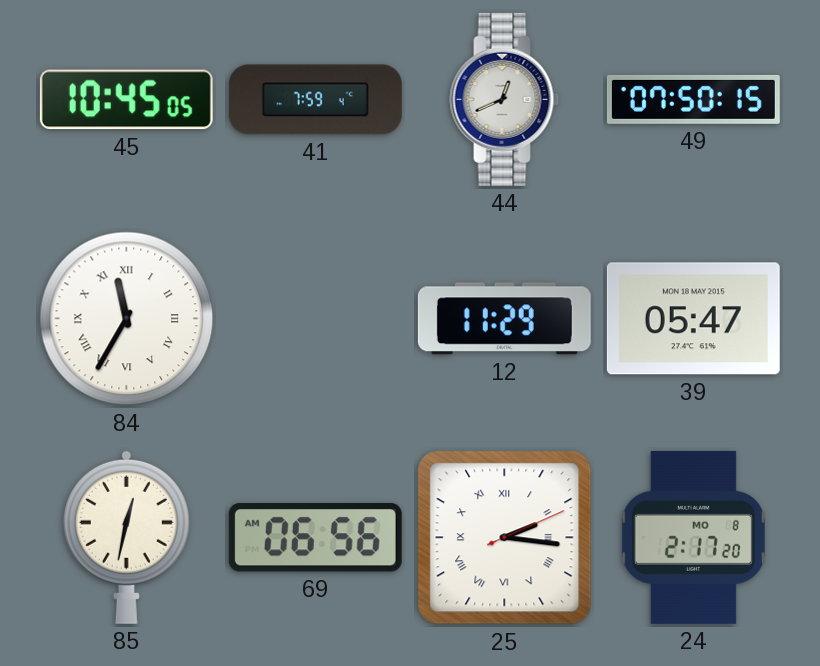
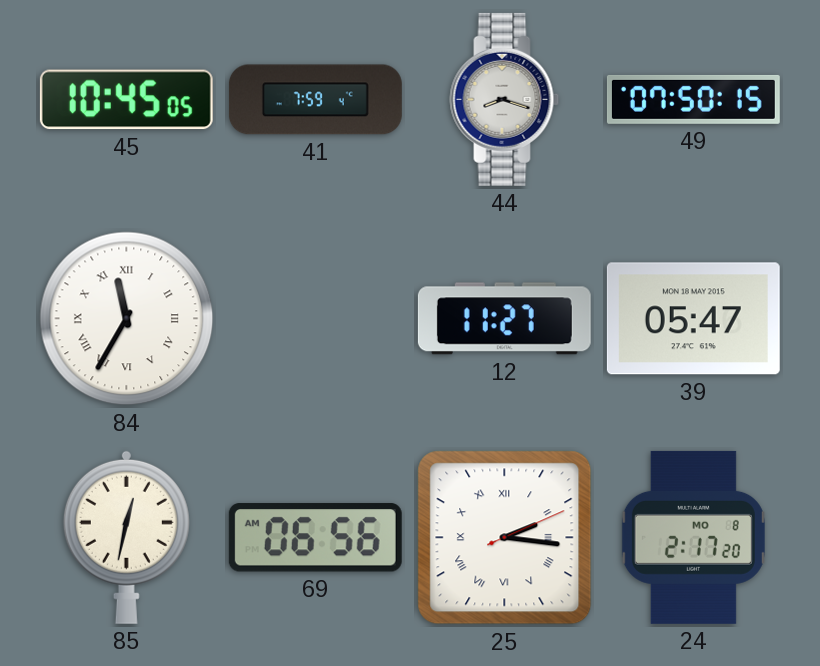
44: 12:41 -> 8:18 (505, 99)
12: 11:29 -> 11:27 (504, 319)
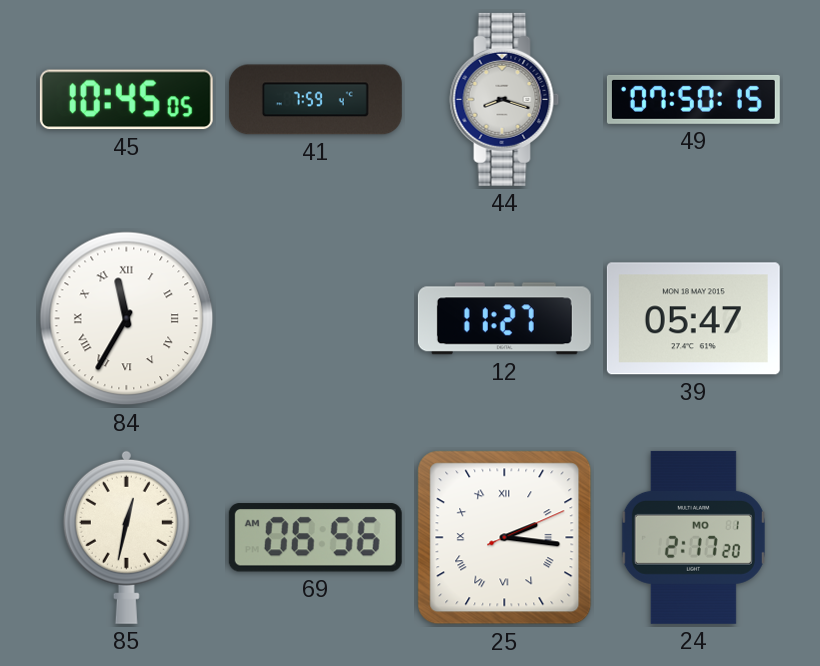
24 date: MO 8 -> MO 1 (693, 537)
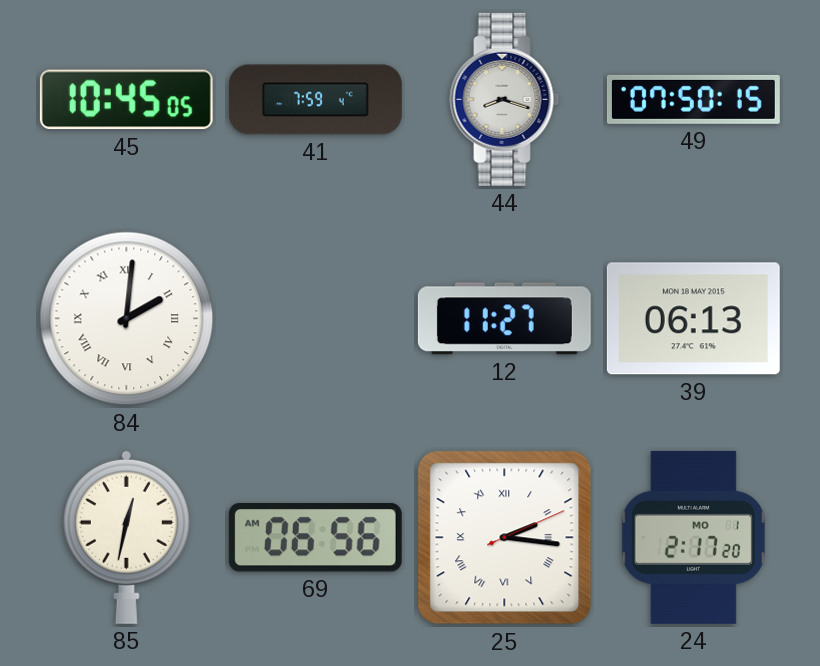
84: 11:35 -> 2:01 (127, 319)
39: 05:47 -> 06:13 (693, 319)
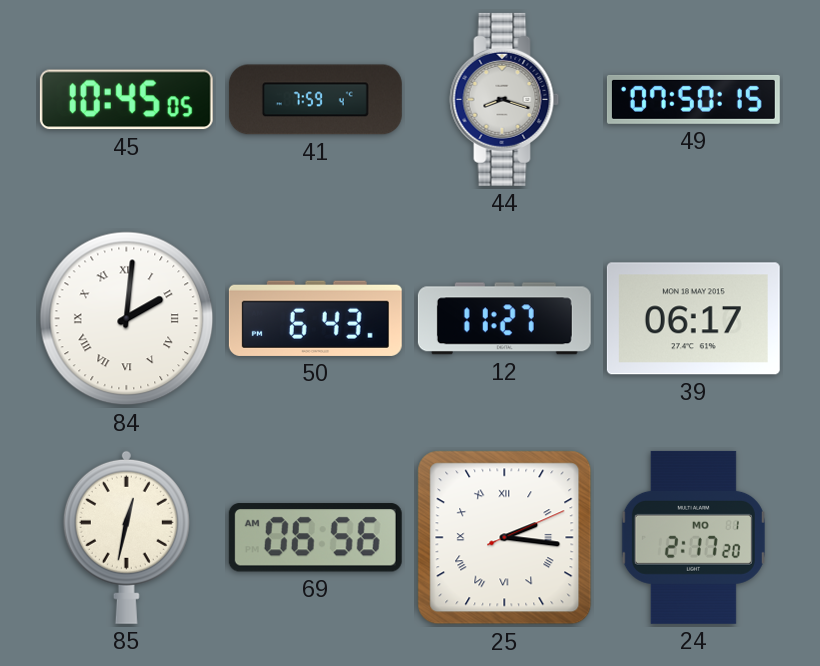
50: none -> 6:43 (315, 318)
39: 06:13 -> 06:17 (693, 319)
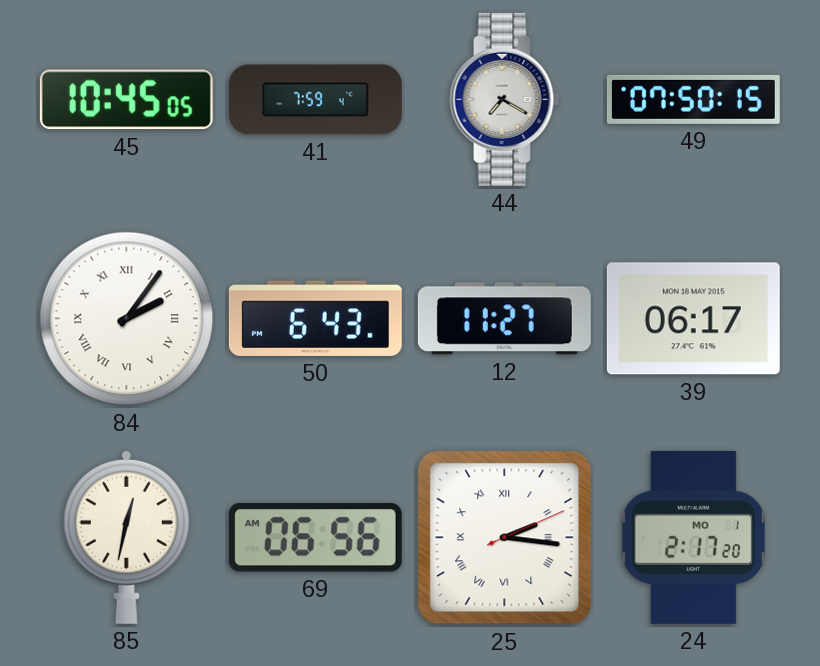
44: 8:18 -> 7:20 (505, 99)
84: 2:01 -> 2:06 (127, 319)
